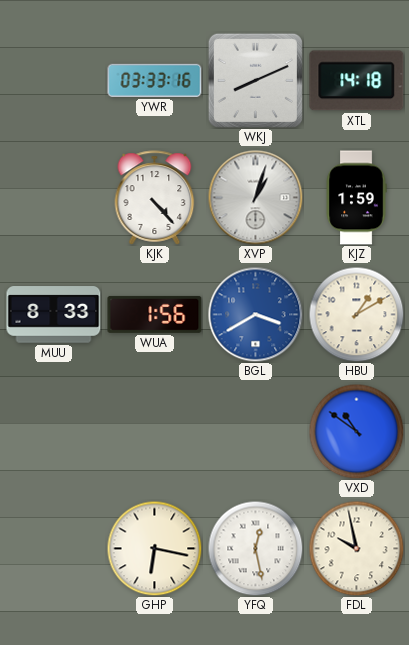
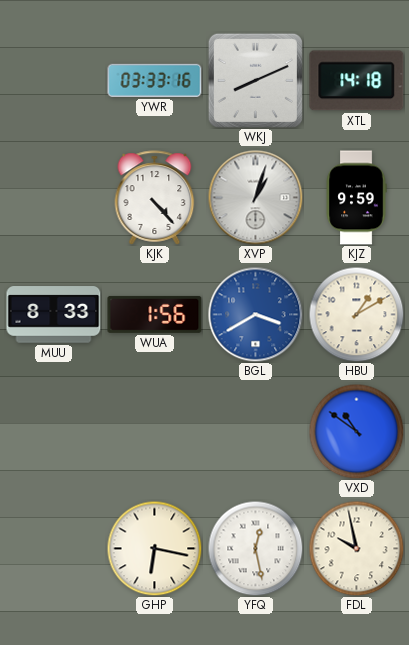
KJZ: 1:59 -> 9:59 (356, 198)
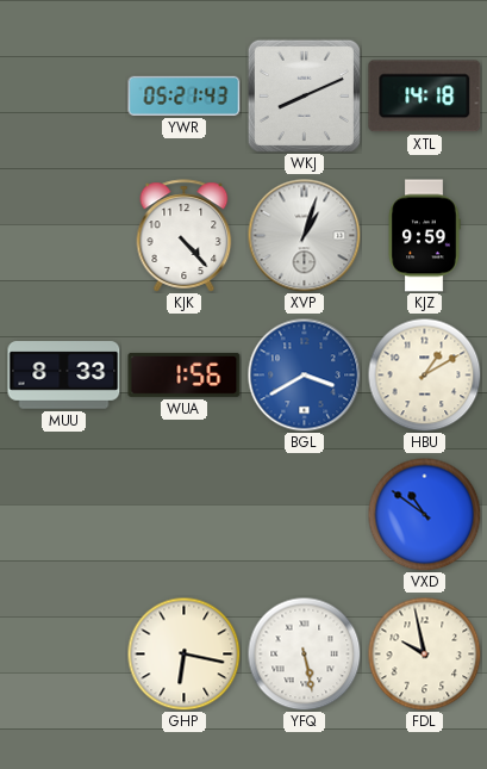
YWR: 03:33 -> 05:21 (185, 95)
YFQ: 12:28 -> 5:28 (304, 653)
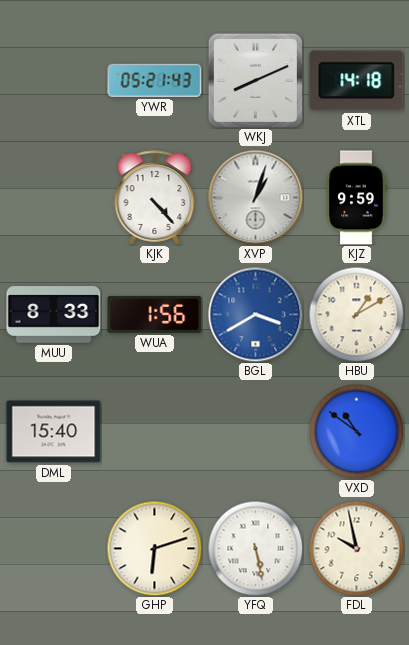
DML: none -> 15:40 (54, 432)
GHP: 6:17 -> 6:12 (154, 548)
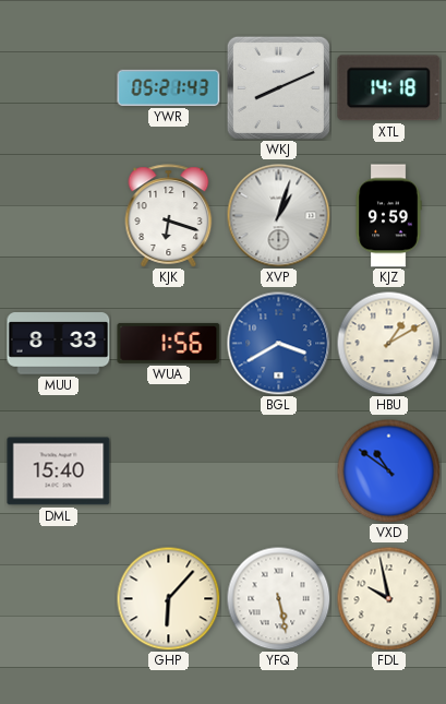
KJK: 4:23 -> 6:18 (169, 216)
GHP: 6:12 -> 6:07 (168, 598)
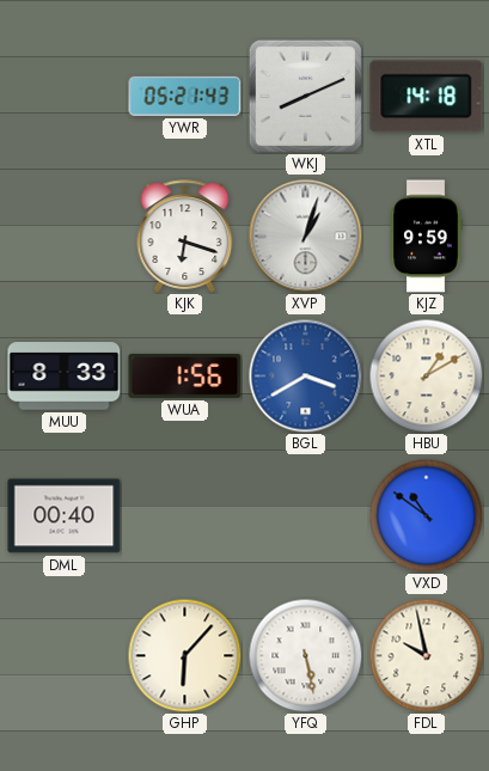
DML: 15:40 -> 00:40 (65, 516)
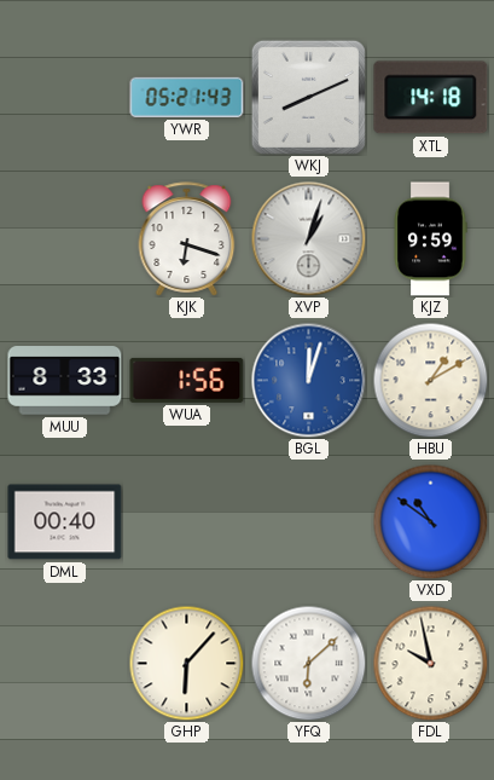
BGL: 3:40 -> 12:03 (308, 380)
YFQ: 5:28 -> 6:08 (308, 663)
